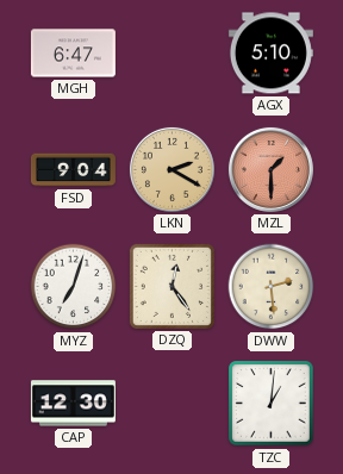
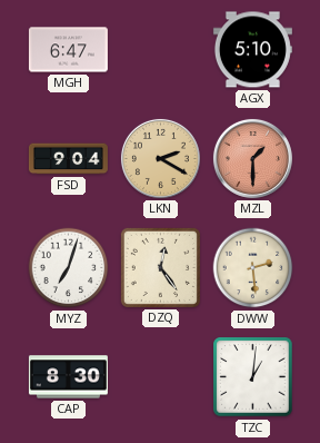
CAP: 12:30 -> 8:30 (68, 377)
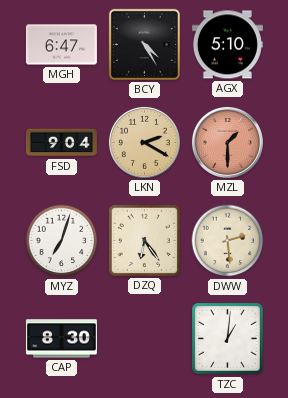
BCY: none -> 4:25 (144, 44)
DZQ: 12:24 -> 6:24 (144, 240)
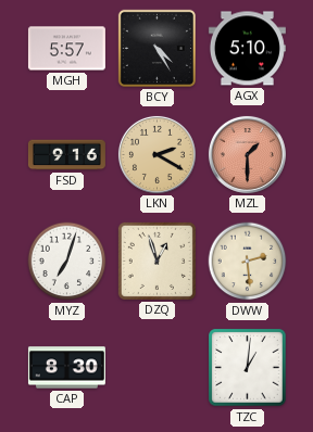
MGH: 6:47 -> 5:57 (66, 49)
FSD: 9:04 -> 9:16 (66, 155)
DZQ: 6:24 -> 12:57 (156, 261)
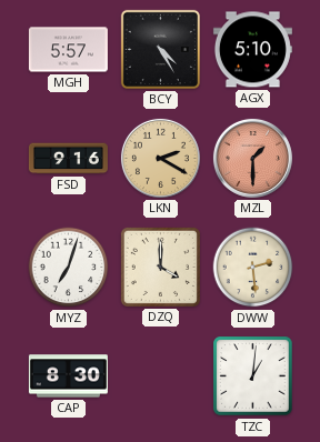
DZQ: 12:57 -> 4:00 (160, 267)
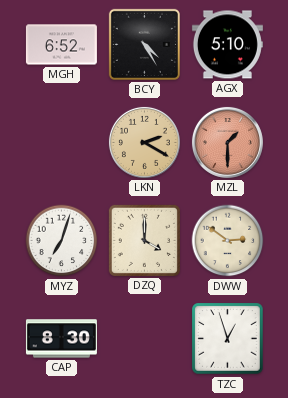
MGH: 5:57 -> 6:52 (61, 45)
FSD: 9:16 -> none (68, 159)
DWW: 2:29 -> 2:51 (228, 241)
TZC: 1:01 -> 12:57 (228, 339)
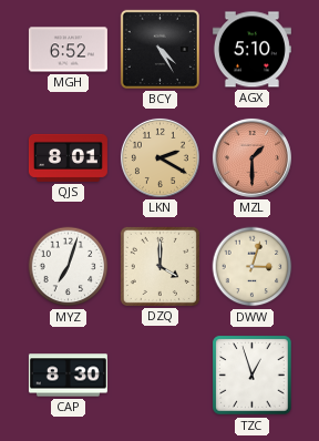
QJS: none -> 8:01 (68, 157)
DWW: 2:51 -> 3:03 (253, 267)
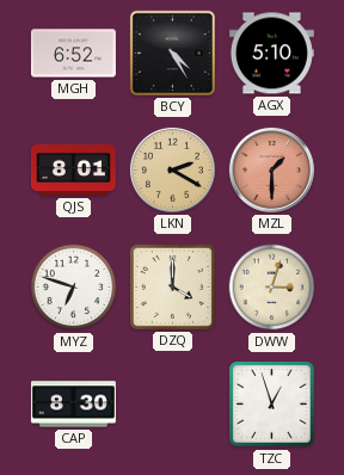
MYZ: 7:03 -> 6:48 (74, 288)
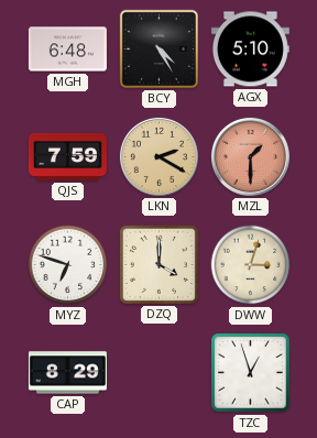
MGH: 6:52 -> 6:48 (67, 50)
QJS: 8:01 -> 7:59 (67, 156)
CAP: 8:30 -> 8:29 (67, 373)
